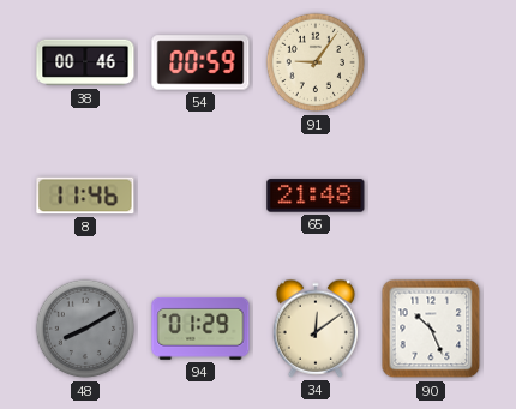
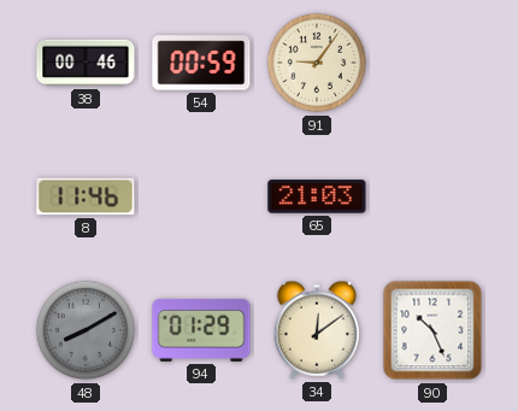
65: 21:48 -> 21:03 (317, 196)
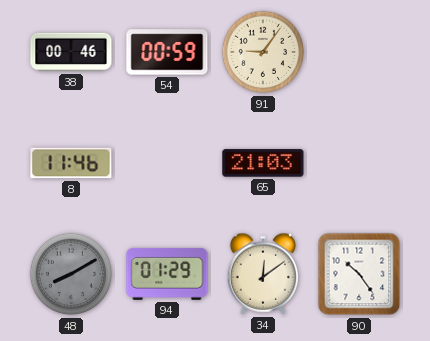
90: 10:26 -> 10:24 (359, 274)
